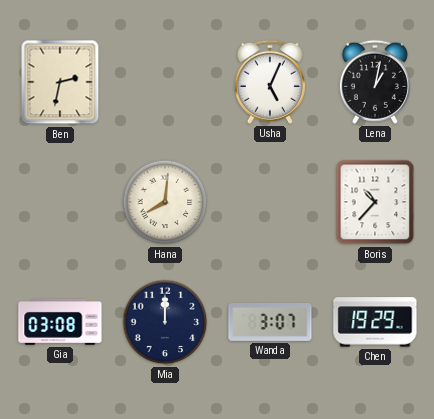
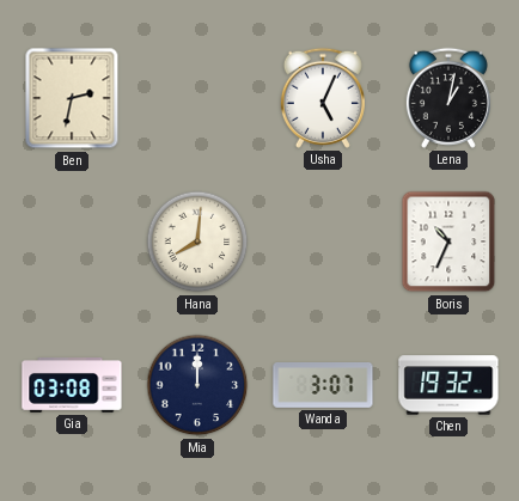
Boris: 10:37 -> 10:34 (448, 242)
Chen: 19:29 -> 19:32 (448, 385)
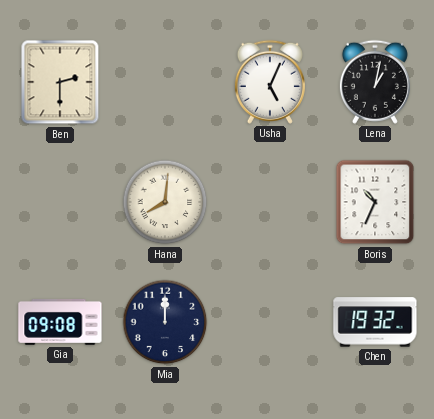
Ben: 2:32 -> 2:30 (60, 82)
Gia: 03:08 -> 09:08 (60, 322)
Wanda: 3:07 -> none (323, 386)
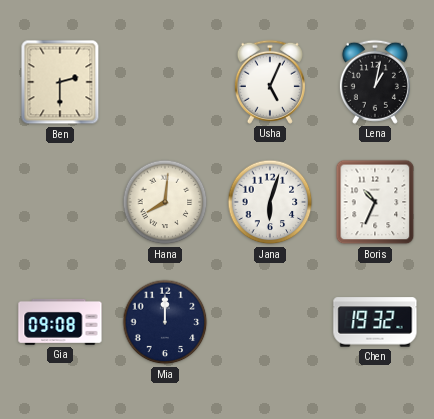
Jana: none -> 6:03 (270, 202)
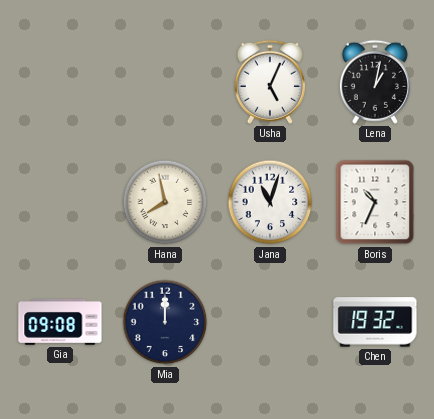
Ben: 2:30 -> none (60, 82)
Hana: 8:01 -> 7:58 (165, 202)
Jana: 6:03 -> 11:03 (270, 202)
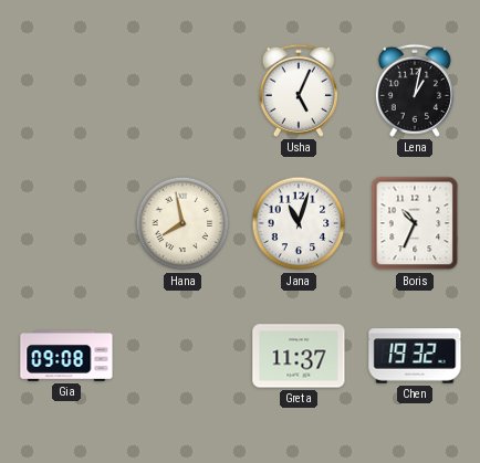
Mia: 12:00 -> none (165, 322)
Greta: none -> 11:37 (299, 356)
